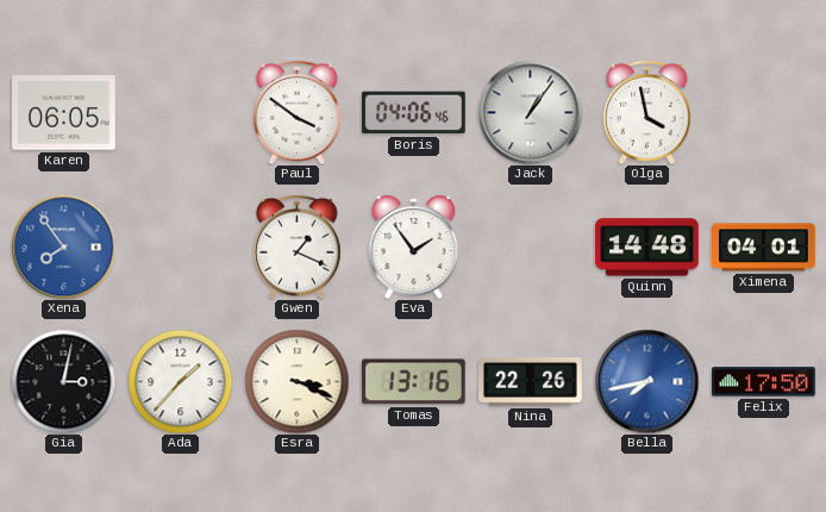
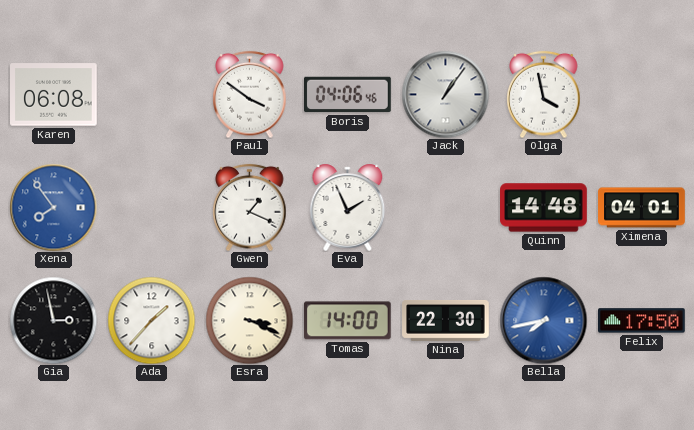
Karen: 06:05 -> 06:08 (54, 95)
Eva: 1:54 -> 1:56 (348, 207)
Gia: 3:02 -> 2:58 (53, 320)
Tomas: 13:16 -> 14:00 (347, 321)
Nina: 22:26 -> 22:30 (446, 320)
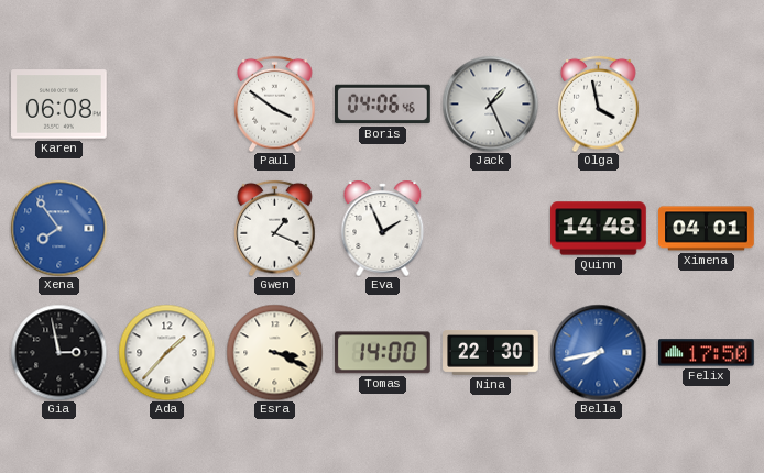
Jack: 1:06 -> 1:26 (490, 103)
